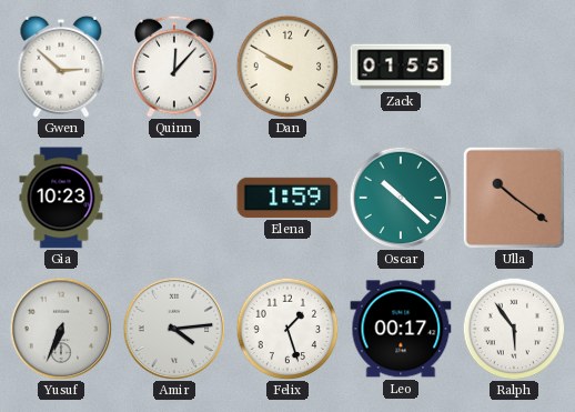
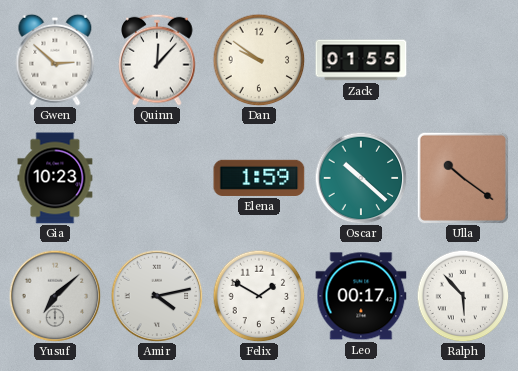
Dan: 9:50 -> 9:51 (259, 60)
Yusuf: 6:34 -> 7:08 (55, 296)
Amir: 4:14 -> 4:13 (157, 296)
Felix: 1:27 -> 1:50 (259, 296)
Ralph: 5:54 -> 5:53 (463, 296)
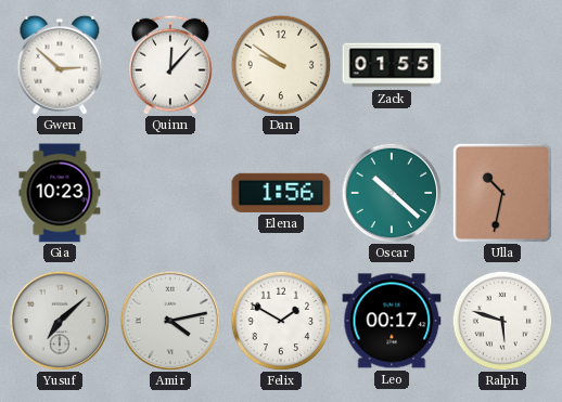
Elena: 1:59 -> 1:56 (281, 193)
Ulla: 10:21 -> 10:32 (502, 193)
Ralph: 5:53 -> 5:48 (502, 321)
